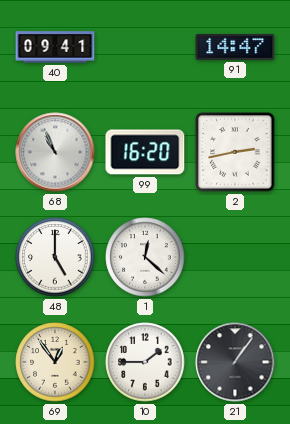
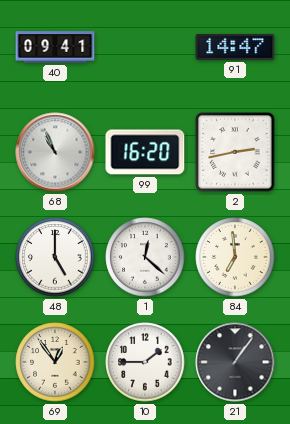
84: none -> 6:59 (235, 257)
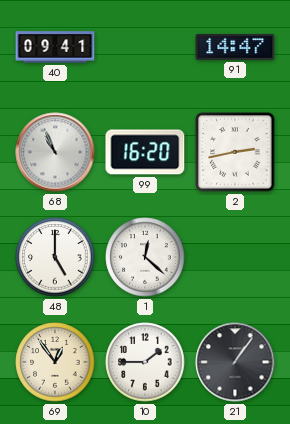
84: 6:59 -> none (235, 257)
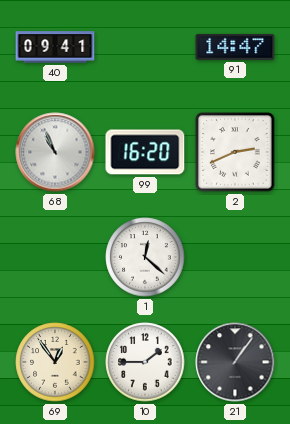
2: 2:43 -> 2:41 (235, 152)
48: 5:00 -> none (55, 257)
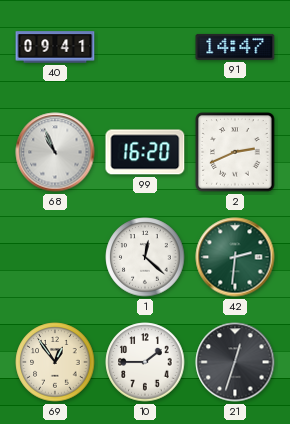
42: none -> 2:31 (235, 257)
21: 1:06 -> 12:33 (235, 362)
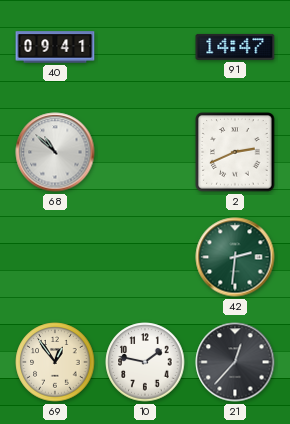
68: 10:56 -> 10:52 (55, 152)
99: 16:20 -> none (145, 152)
1: 12:22 -> none (145, 257)
10: 1:45 -> 1:47 (145, 362)
21: 12:33 -> 12:37 (235, 362)
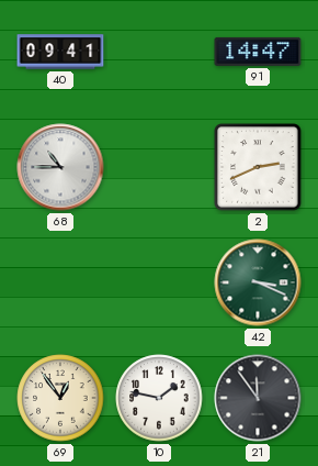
68: 10:52 -> 10:45 (60, 167)
42: 2:31 -> 3:19 (258, 282)
21: 12:37 -> 11:54 (258, 398)
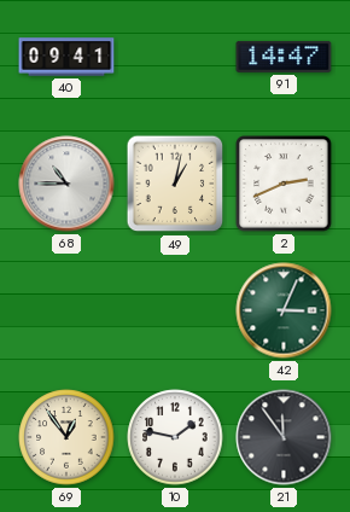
49: none -> 1:02 (175, 184)
42: 3:19 -> 3:04 (284, 310)
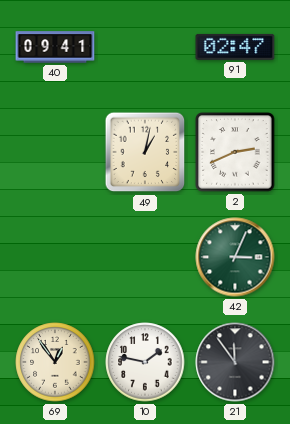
91: 14:47 -> 02:47 (235, 47)
68: 10:45 -> none (66, 184)
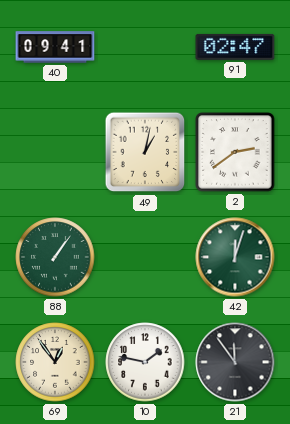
2: 2:41 -> 2:39 (235, 152)
88: none -> 1:06 (55, 257)
42: 3:04 -> 12:03 (235, 257)
